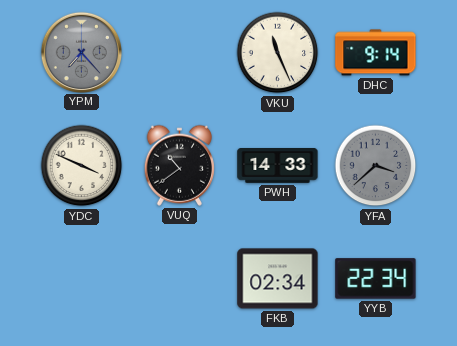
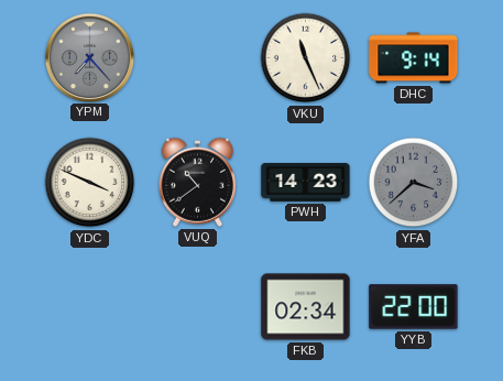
PWH: 14:33 -> 14:23 (306, 183)
YYB: 22:34 -> 22:00 (414, 307)
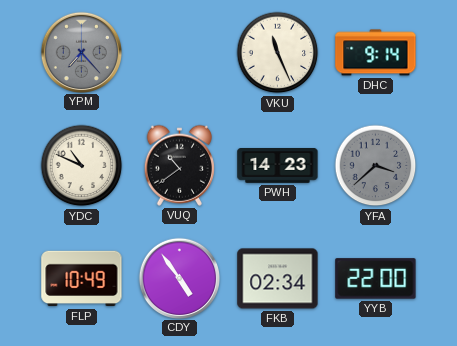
YDC: 3:49 -> 10:49 (82, 166)
FLP: none -> 10:49 (82, 279)
CDY: none -> 4:54 (179, 278)
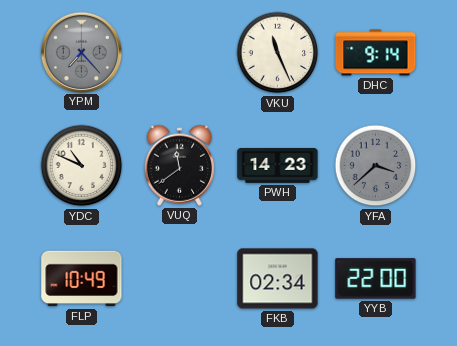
VUQ: 10:39 -> 11:39 (179, 165)
CDY: 4:54 -> none (179, 278)
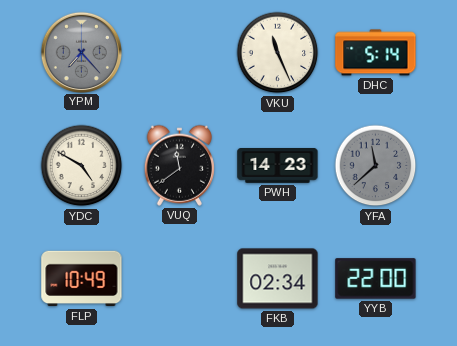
DHC: 9:14 -> 5:14 (376, 53)
YDC: 10:49 -> 4:50 (82, 166)
YFA: 3:38 -> 11:38 (376, 166)
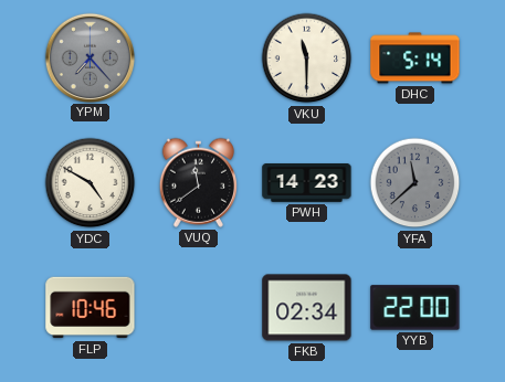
VKU: 11:26 -> 11:30 (307, 59)
FLP: 10:49 -> 10:46 (91, 308)
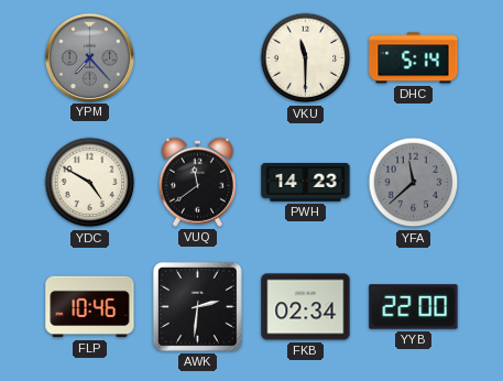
AWK: none -> 2:31 (197, 306)
